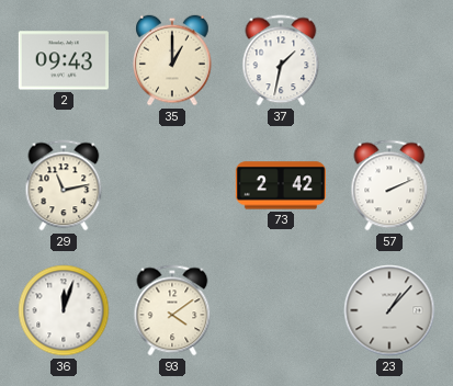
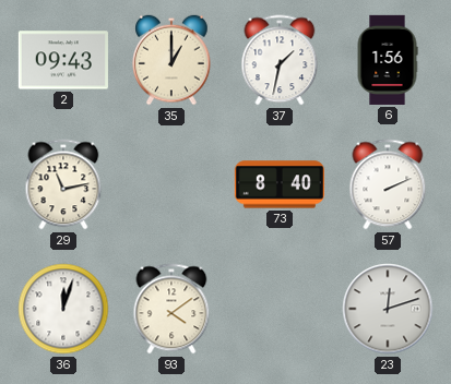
6: none -> 1:56 (388, 60)
73: 2:42 -> 8:40 (280, 184)
23: 1:07 -> 12:12 (388, 309)
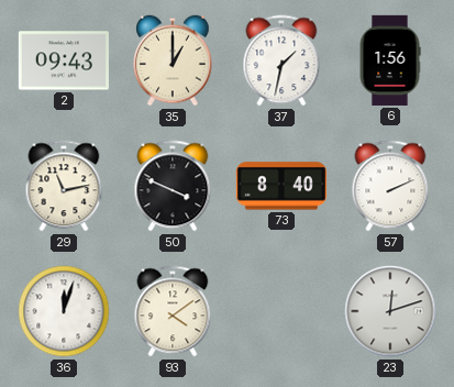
50: none -> 3:49 (173, 186)
